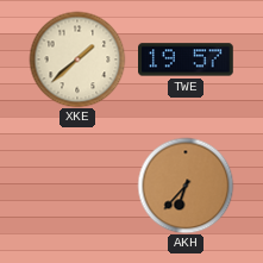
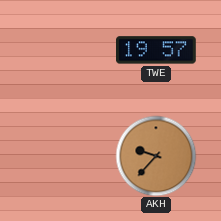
XKE: 1:38 -> none (77, 60)
AKH: 6:37 -> 9:37 (156, 156)
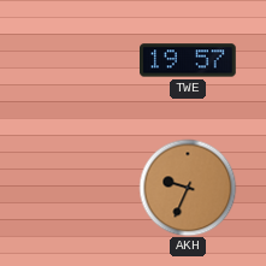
AKH: 9:37 -> 9:34 (188, 188)
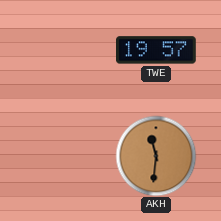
AKH: 9:34 -> 11:31 (156, 156)
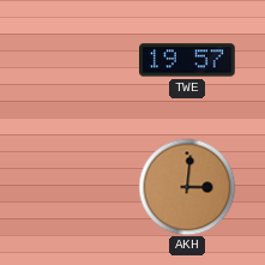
AKH: 11:31 -> 3:01 (187, 187)
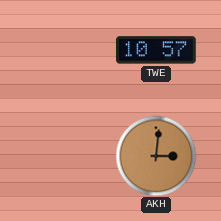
TWE: 19:57 -> 10:57 (157, 50)
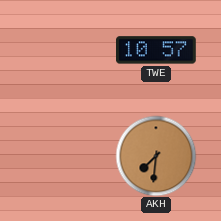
AKH: 3:01 -> 7:31 (156, 156)
